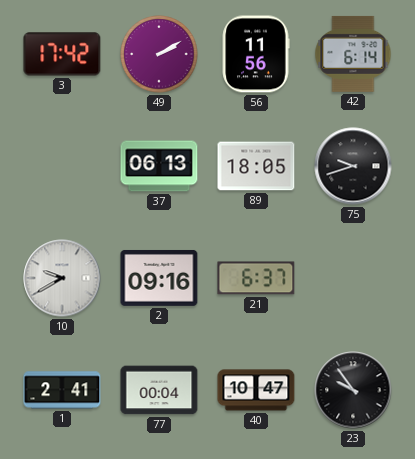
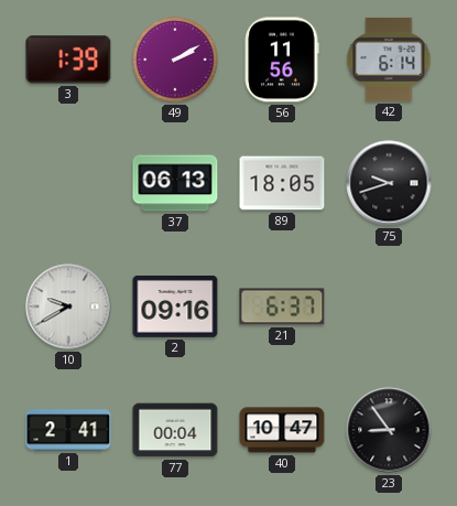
3: 17:42 -> 1:39 (68, 60)
23: 9:54 -> 8:54 (389, 430)
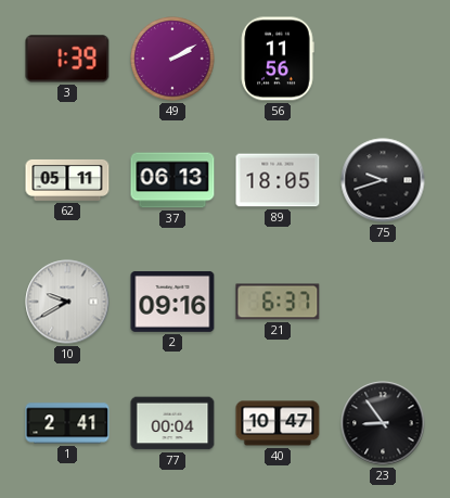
42: 6:14 -> none (389, 60)
62: none -> 05:11 (67, 180)
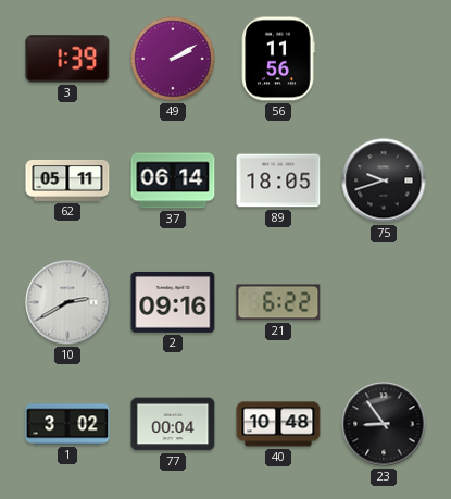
37: 06:13 -> 06:14 (173, 180)
10: 9:40 -> 2:40 (67, 302)
21: 6:37 -> 6:22 (278, 302)
1: 2:41 -> 3:02 (67, 424)
40: 10:47 -> 10:48 (278, 424)
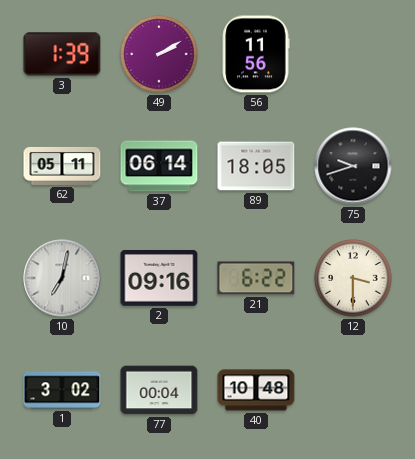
10: 2:40 -> 7:02 (62, 278)
12: none -> 3:30 (353, 278)
23: 8:54 -> none (384, 424)
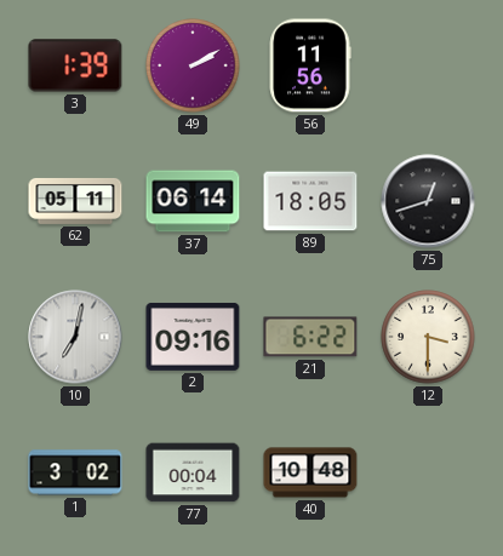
75: 9:42 -> 12:42 (428, 201)
